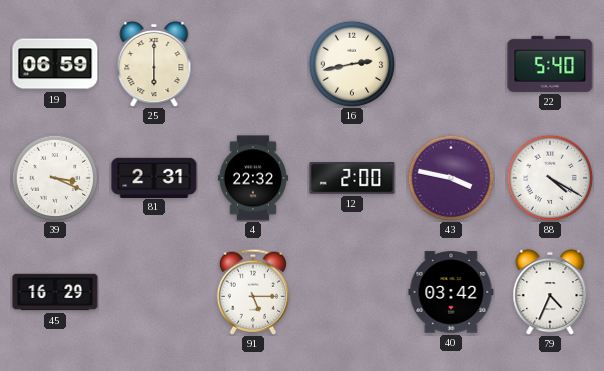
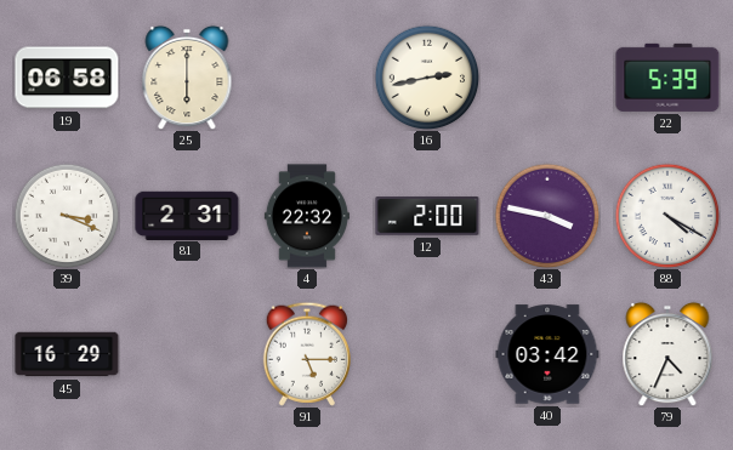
19: 06:59 -> 06:58 (67, 78)
22: 5:40 -> 5:39 (667, 78)
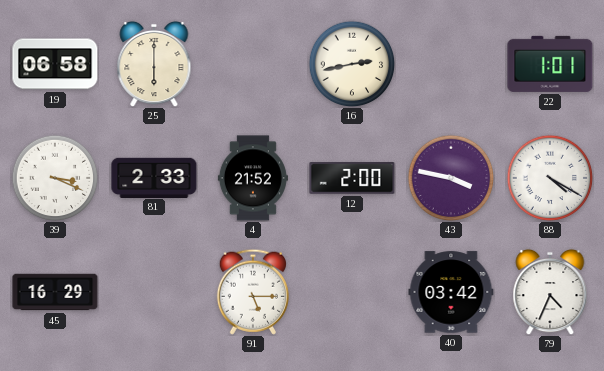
22: 5:39 -> 1:01 (550, 64)
81: 2:31 -> 2:33 (154, 177)
4: 22:32 -> 21:52 (253, 178)
